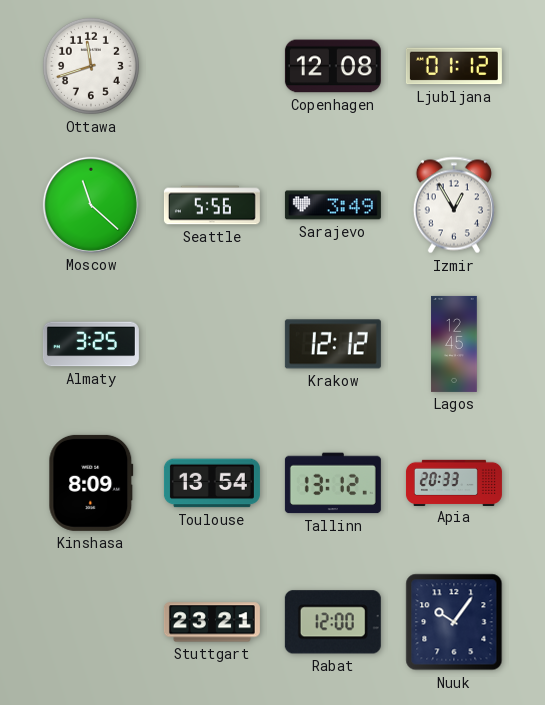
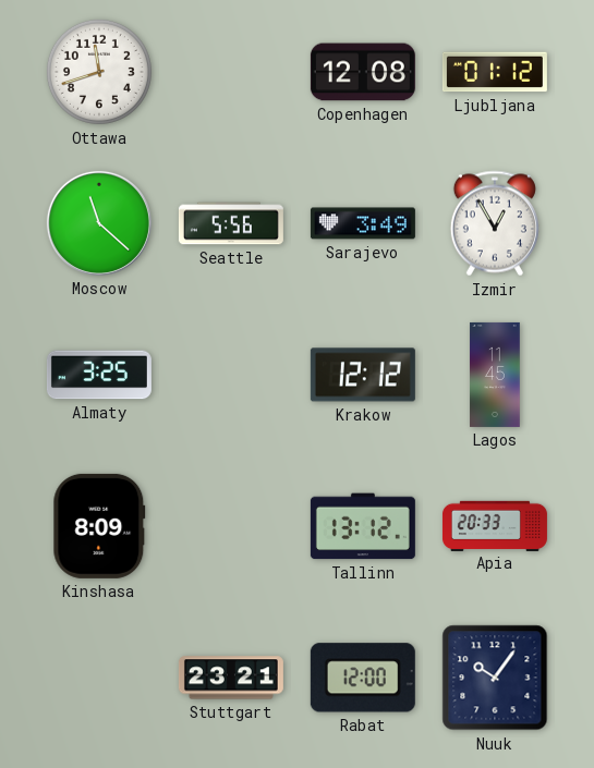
Lagos: 12:45 -> 11:45 (495, 375)
Toulouse: 13:54 -> none (212, 483)
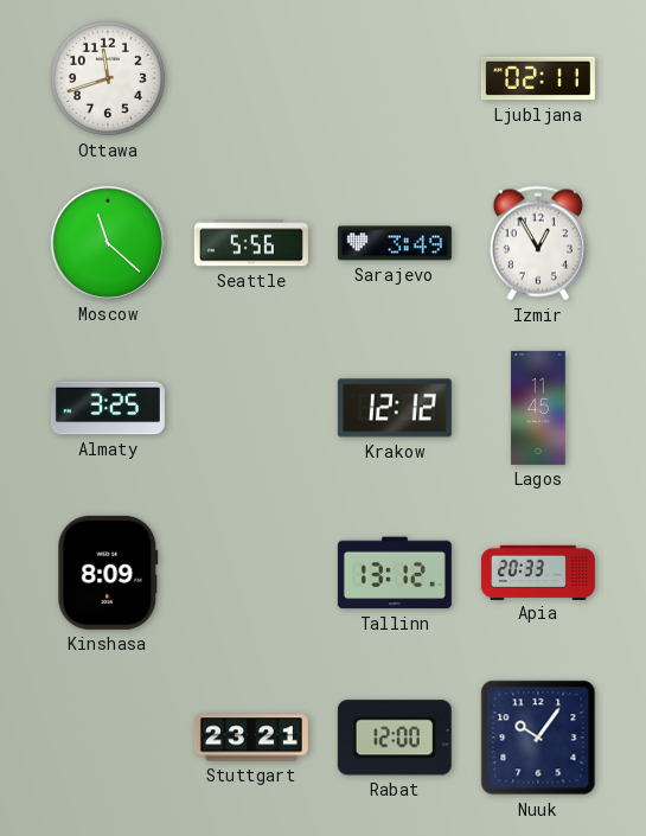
Copenhagen: 12:08 -> none (363, 72)
Ljubljana: 01:12 -> 02:11 (538, 78)
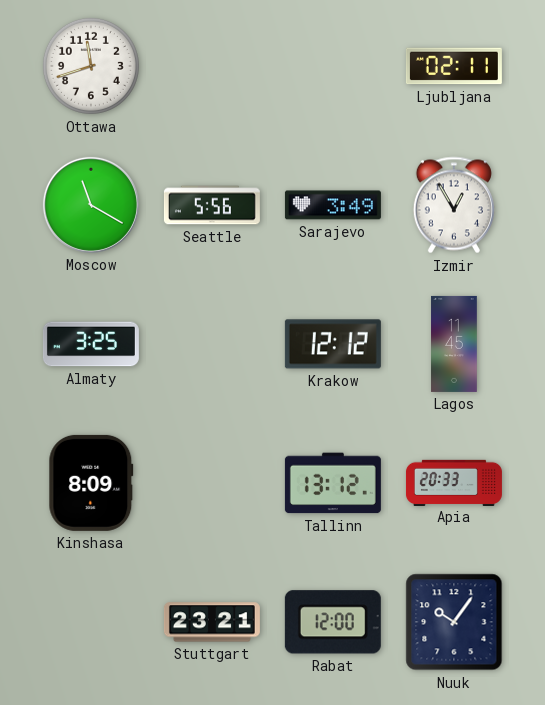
Moscow: 11:22 -> 11:20 (91, 205)
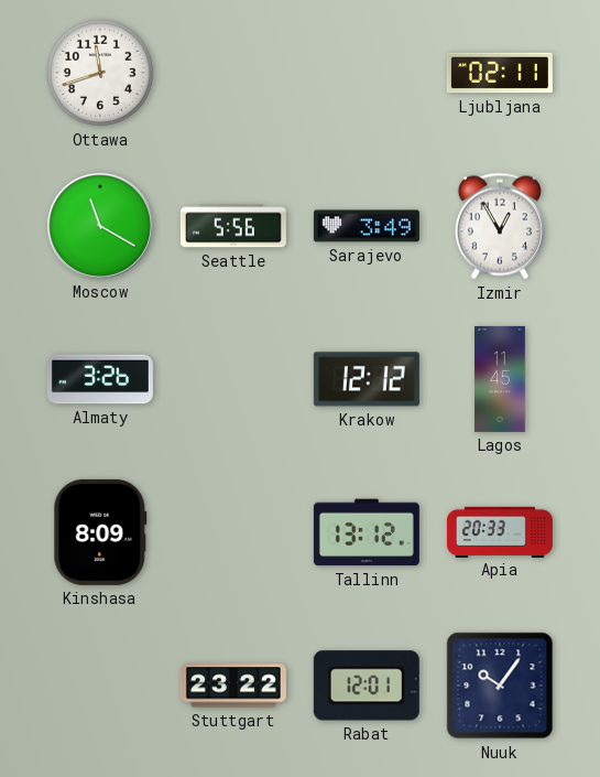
Almaty: 3:25 -> 3:26 (100, 379)
Stuttgart: 23:21 -> 23:22 (233, 686)
Rabat: 12:00 -> 12:01 (367, 686)
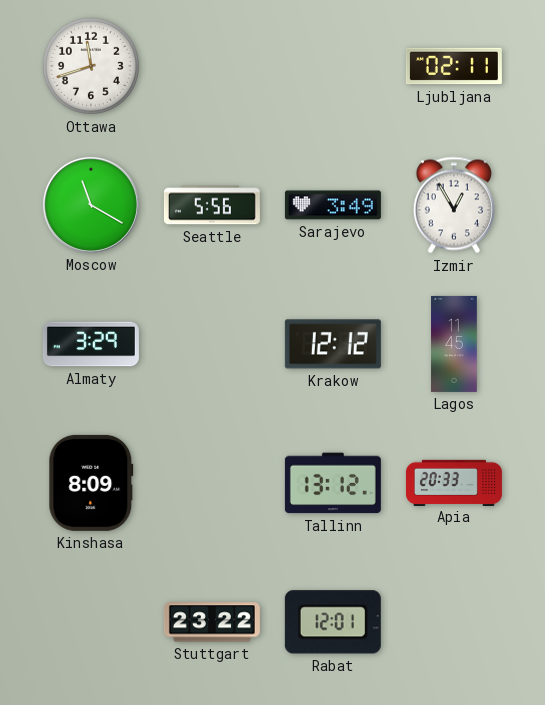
Almaty: 3:26 -> 3:29 (91, 344)
Nuuk: 10:06 -> none (500, 686)
